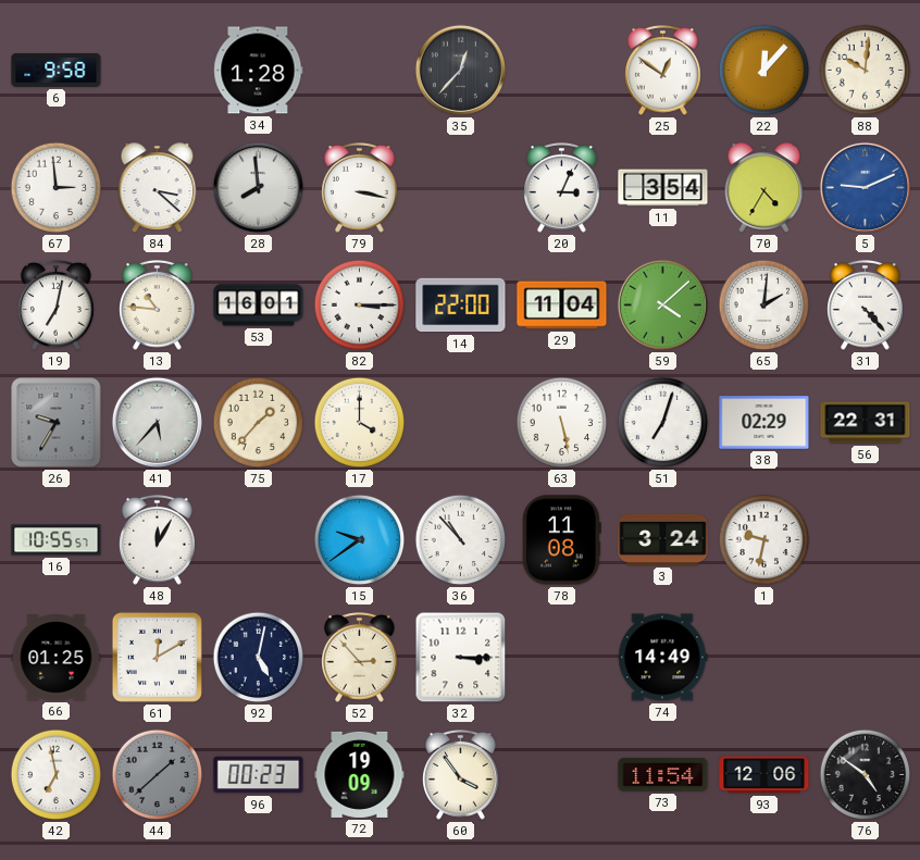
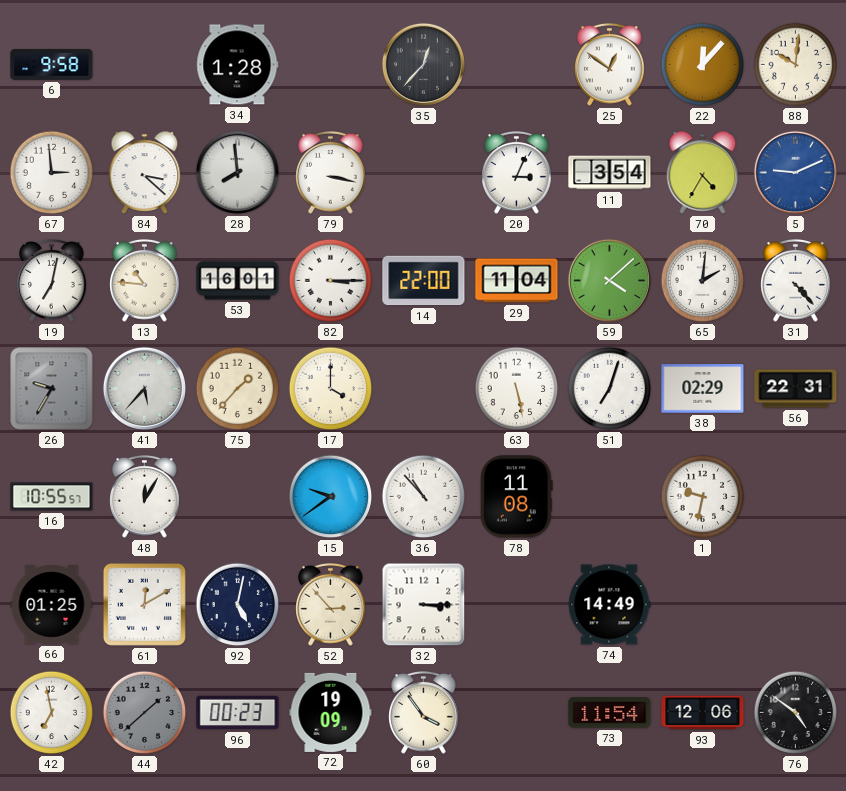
3: 3:24 -> none (663, 539)
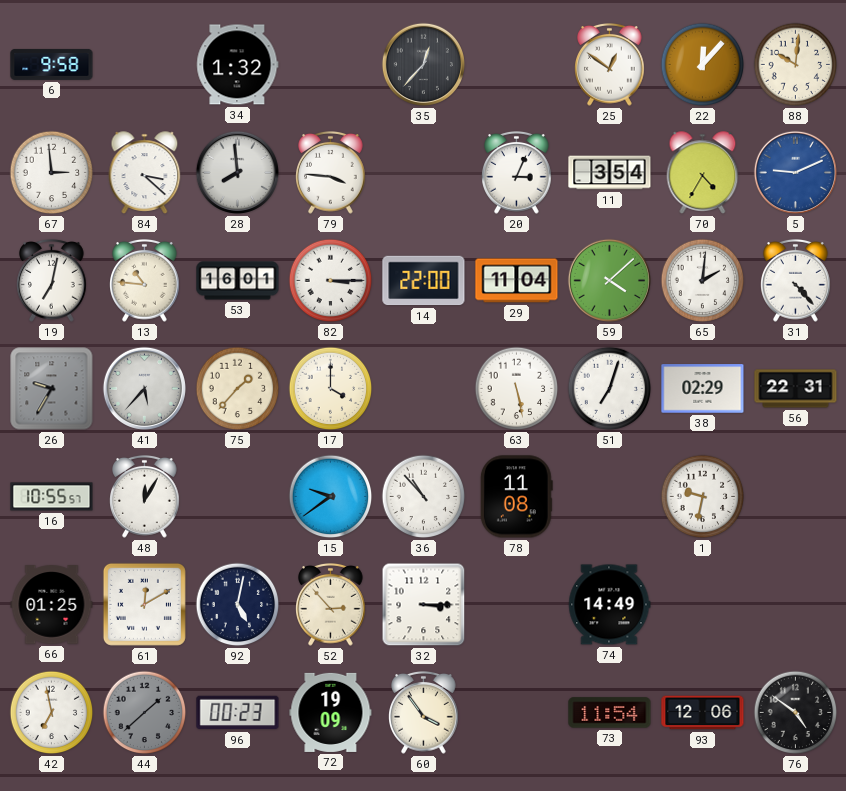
34: 1:28 -> 1:32 (238, 65)
79: 3:17 -> 3:46 (331, 173)
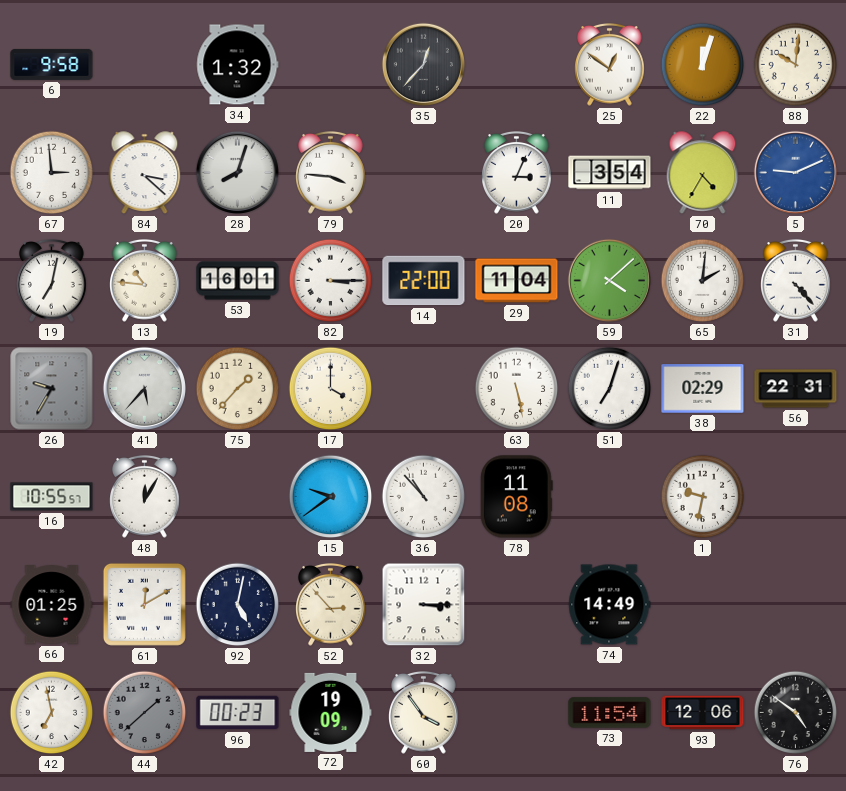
22: 12:07 -> 12:03 (703, 65)
28: 7:59 -> 8:03 (237, 172)
